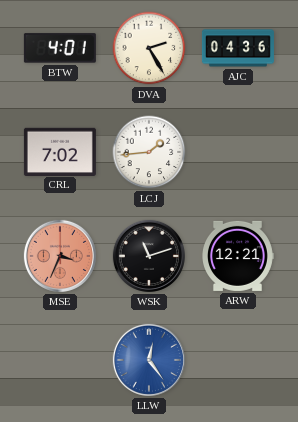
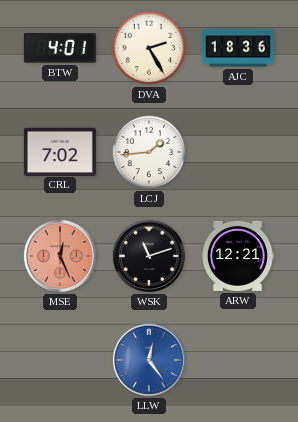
AJC: 04:36 -> 18:36 (238, 48)
MSE: 3:34 -> 12:26 (60, 256)
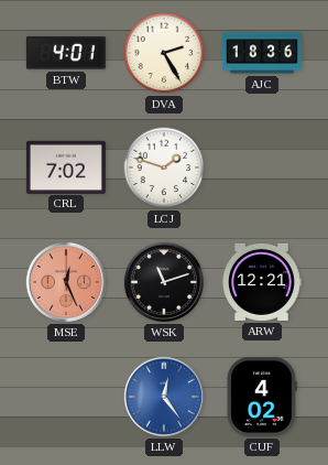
LCJ: 1:44 -> 1:48 (164, 167)
CUF: none -> 4:02 (262, 397)
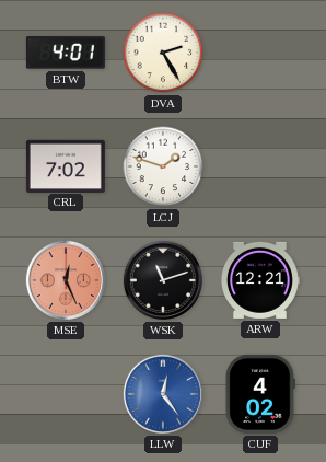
AJC: 18:36 -> none (262, 53)
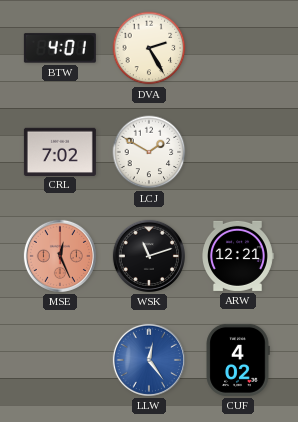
LCJ: 1:48 -> 1:50 (149, 152)
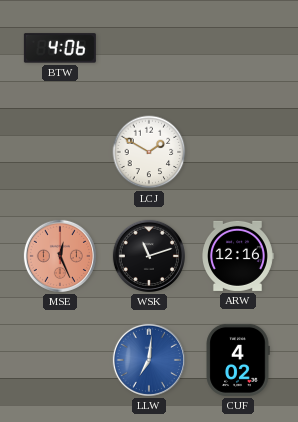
BTW: 4:01 -> 4:06 (60, 48)
DVA: 2:25 -> none (149, 48)
CRL: 7:02 -> none (60, 151)
ARW: 12:21 -> 12:16 (238, 256)
LLW: 12:24 -> 7:01 (149, 360)
